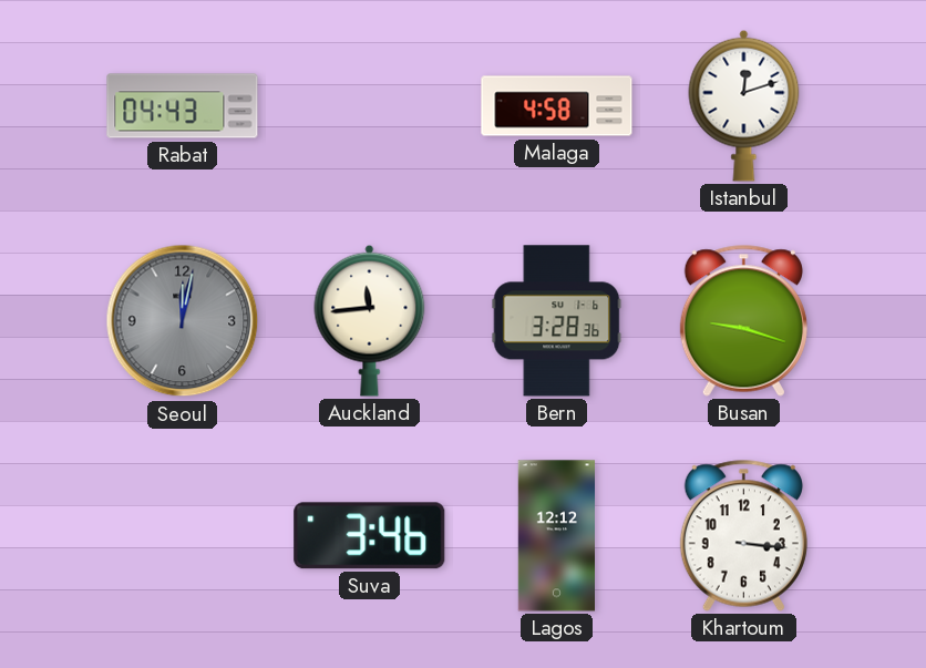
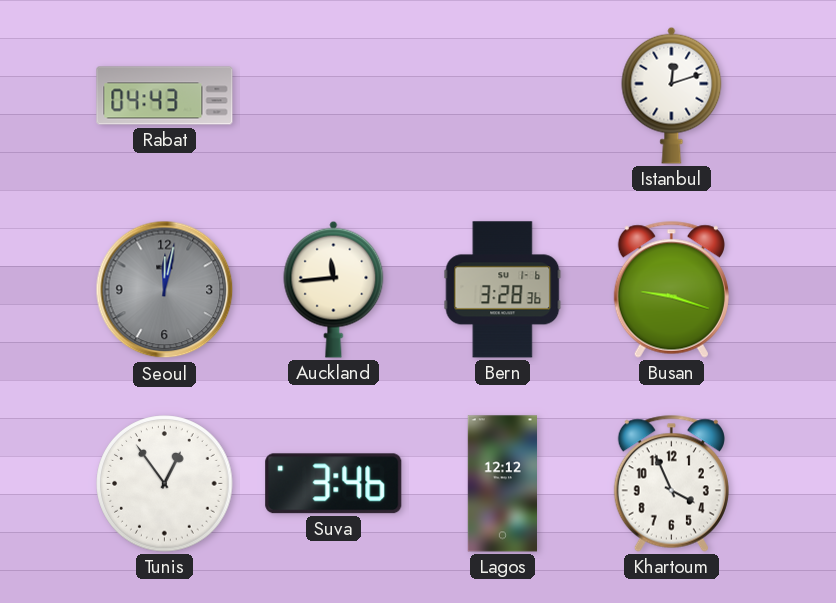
Malaga: 4:58 -> none (557, 106)
Tunis: none -> 12:54 (165, 484)
Khartoum: 3:16 -> 3:56 (671, 483)
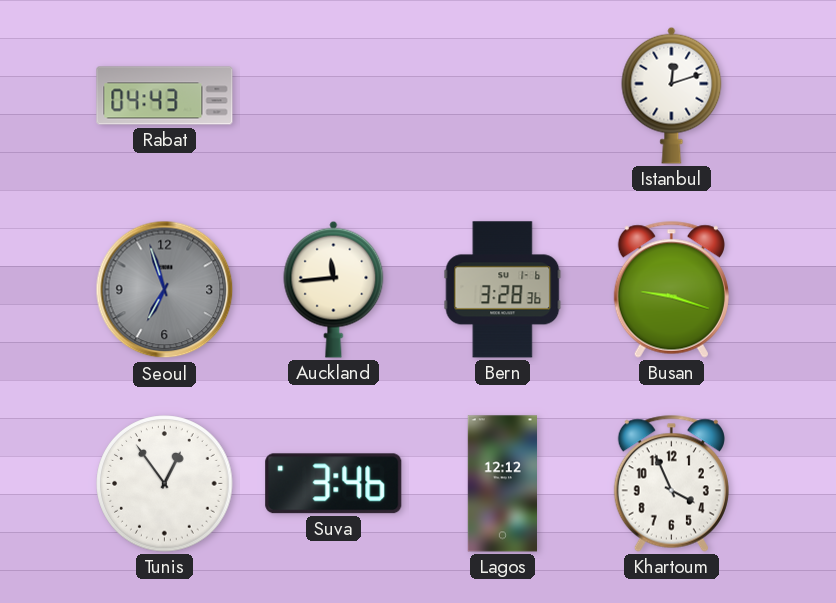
Seoul: 12:02 -> 6:57 (165, 290)
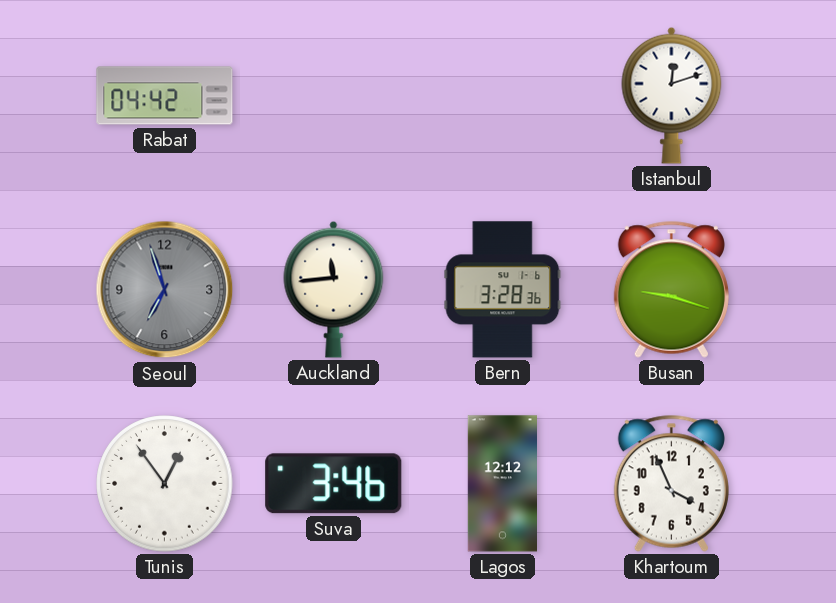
Rabat: 04:43 -> 04:42 (165, 96)
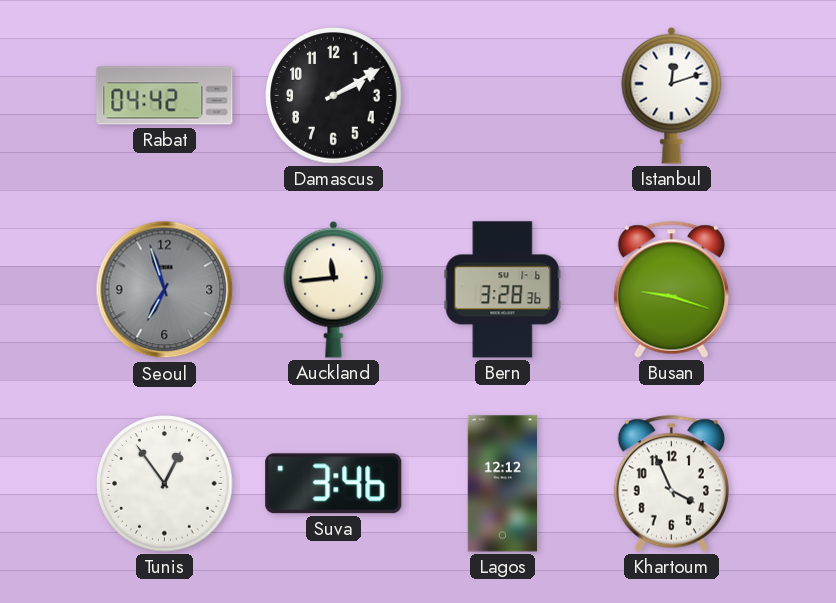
Damascus: none -> 2:10 (334, 96)
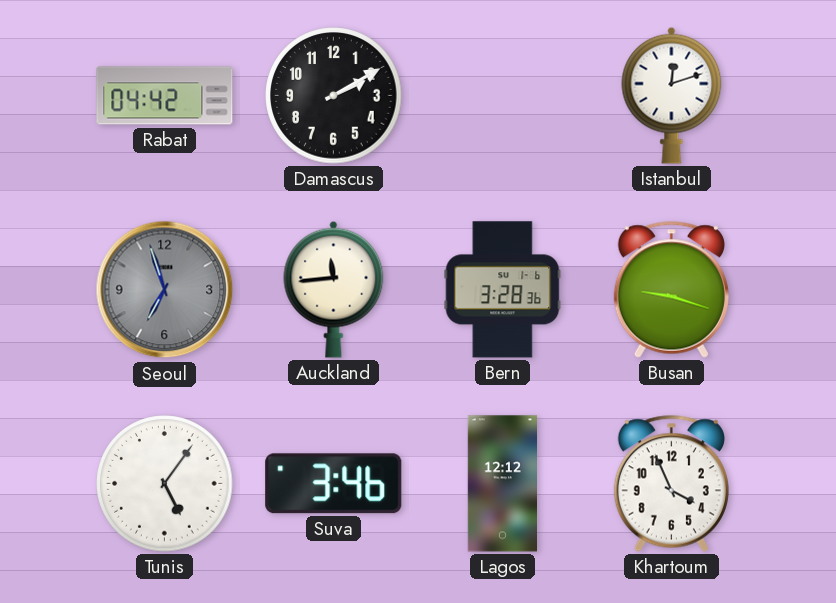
Tunis: 12:54 -> 5:06 (165, 484)
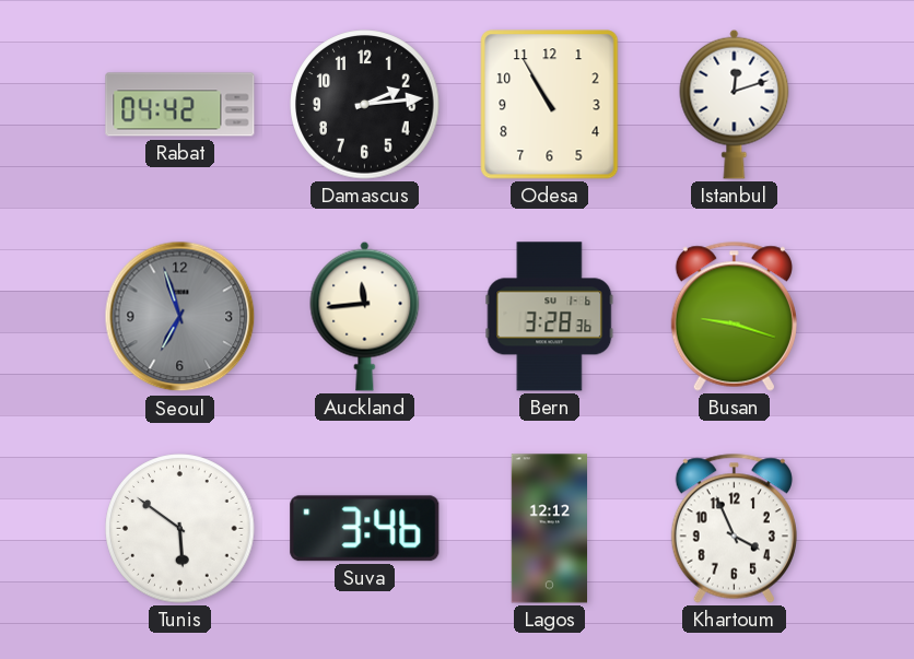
Damascus: 2:10 -> 2:14 (365, 105)
Odesa: none -> 10:55 (550, 105)
Tunis: 5:06 -> 5:51 (180, 529)
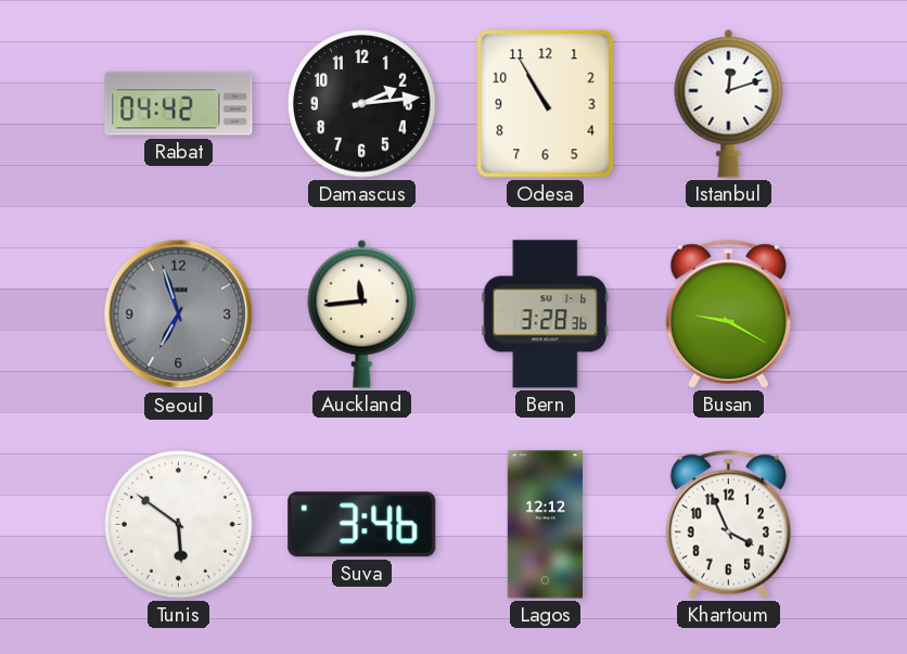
Busan: 9:18 -> 9:20 (728, 313)
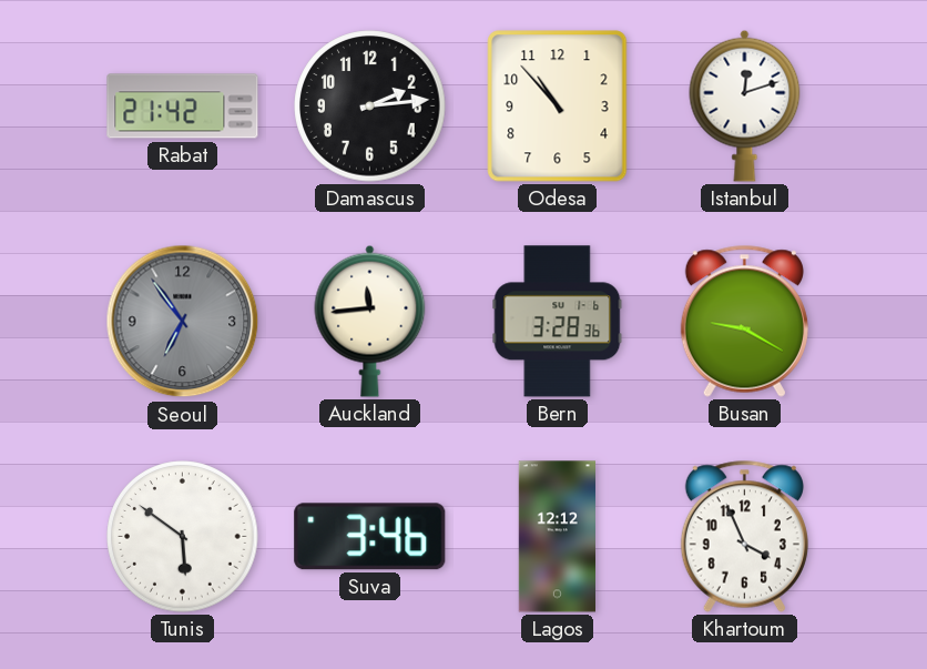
Rabat: 04:42 -> 21:42 (183, 107)
Odesa: 10:55 -> 10:53 (558, 107)
Seoul: 6:57 -> 6:54 (183, 322)
